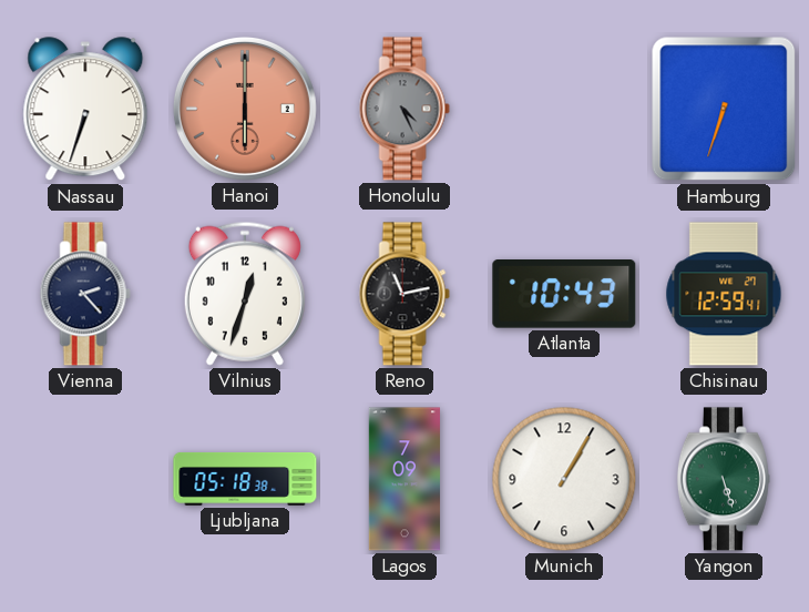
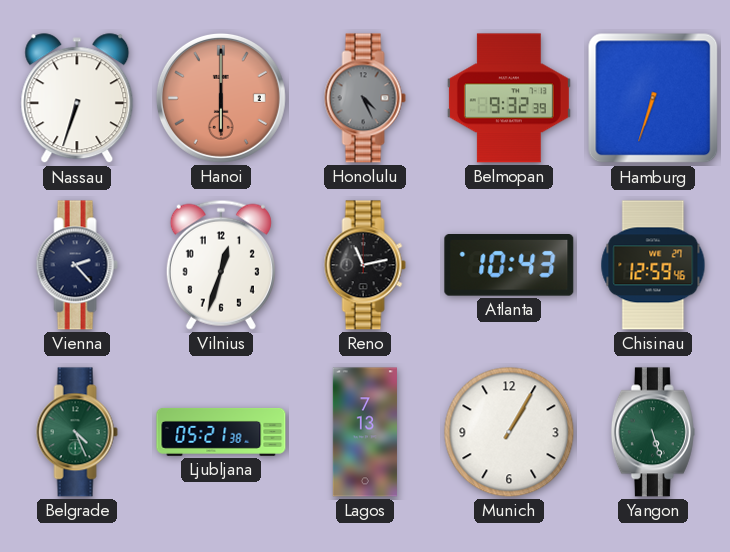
Belmopan: none -> 9:32 (509, 98)
Chisinau: 12:59:41 -> 12:59:46 (653, 265)
Belgrade: none -> 4:26 (77, 432)
Ljubljana: 05:18 -> 05:21 (221, 432)
Lagos: 7:09 -> 7:13 (365, 432)
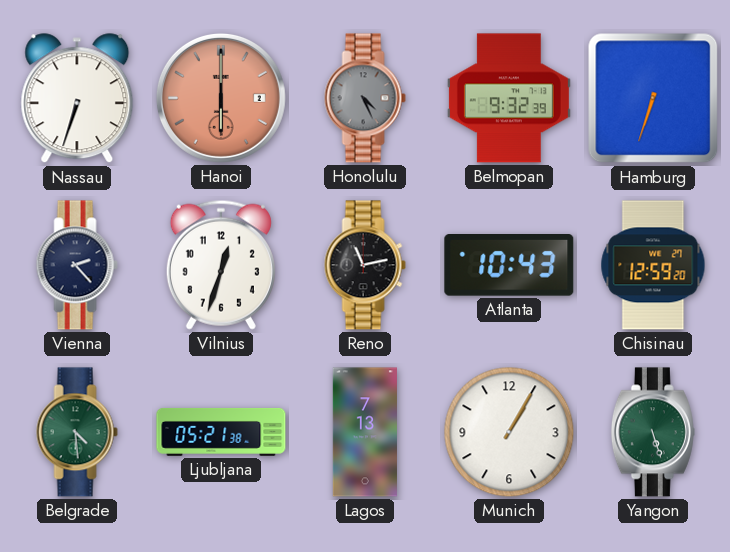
Chisinau: 12:59:46 -> 12:59:20 (653, 265)
Belgrade: 4:26 -> 4:29 (77, 432)
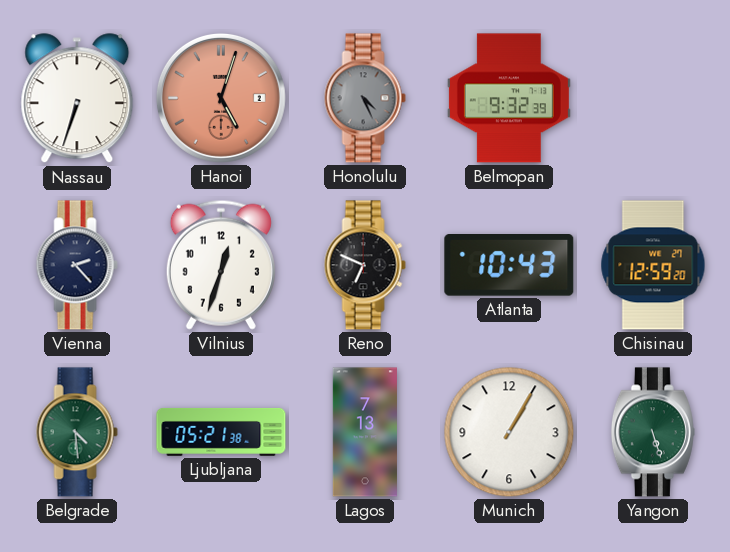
Hanoi: 6:00 -> 5:03 (221, 98)
Hamburg: 6:33 -> none (653, 98)
Reno: 11:13 -> 6:49 (365, 265)
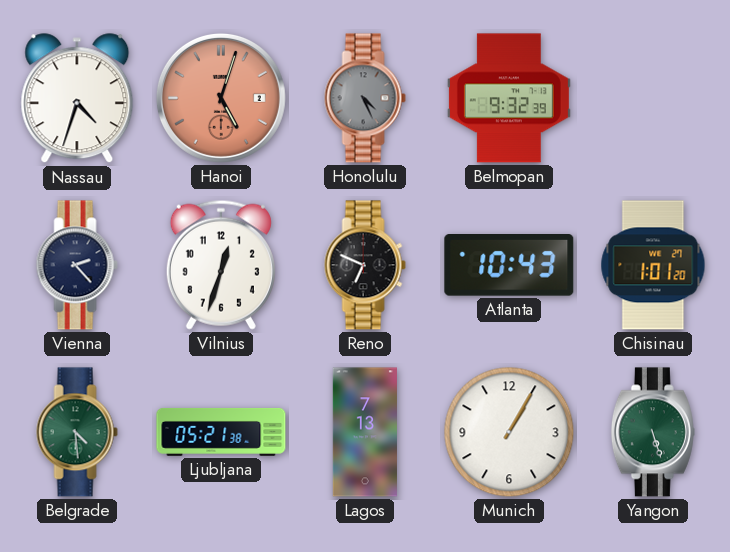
Nassau: 6:33 -> 4:33 (77, 99)
Chisinau: 12:59 -> 1:01 (653, 265)
